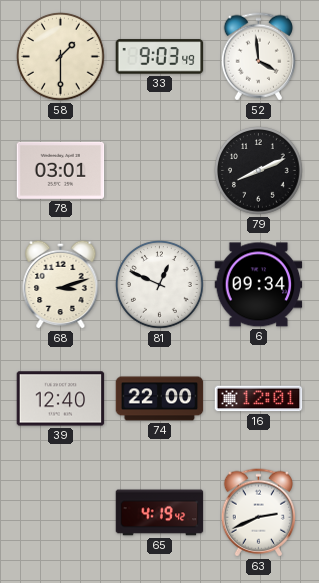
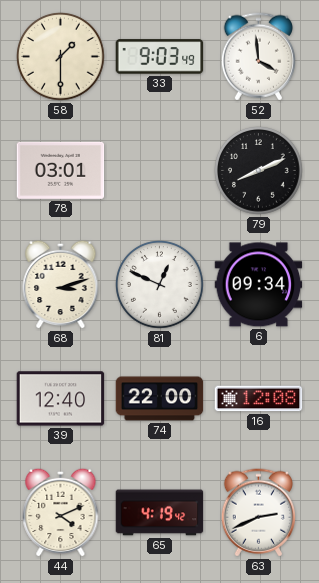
16: 12:01 -> 12:08 (259, 399)
44: none -> 4:11 (61, 512)
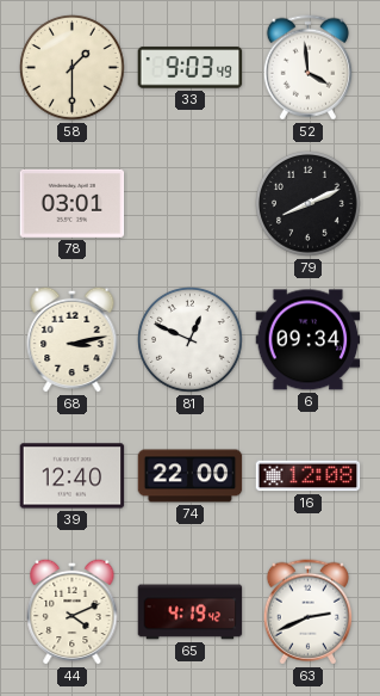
68: 3:12 -> 3:13 (73, 339)
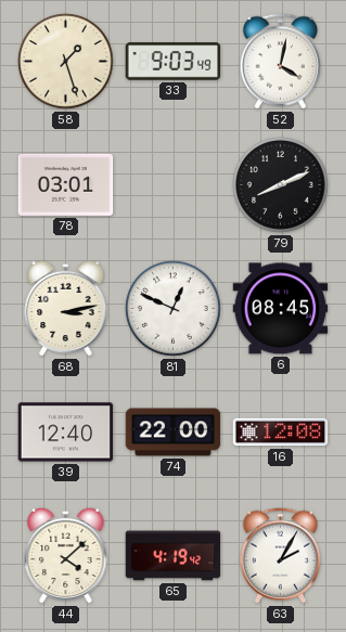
58: 1:30 -> 1:27 (66, 62)
52: 3:59 -> 4:02 (280, 62)
6: 09:34 -> 08:45 (281, 309)
44: 4:11 -> 4:08 (66, 555)
63: 2:41 -> 2:05 (280, 556)
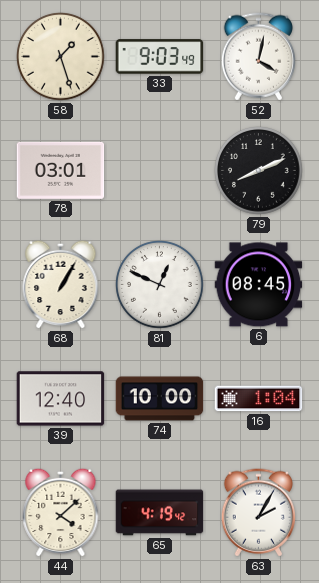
68: 3:13 -> 1:05 (61, 284)
74: 22:00 -> 10:00 (160, 399)
16: 12:08 -> 1:04 (259, 399)
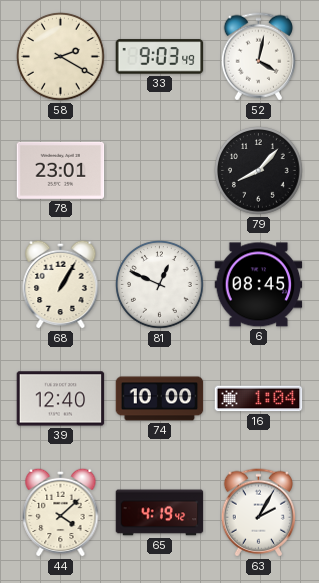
58: 1:27 -> 2:20 (61, 57)
78: 03:01 -> 23:01 (61, 170)
79: 8:11 -> 8:07 (259, 171)
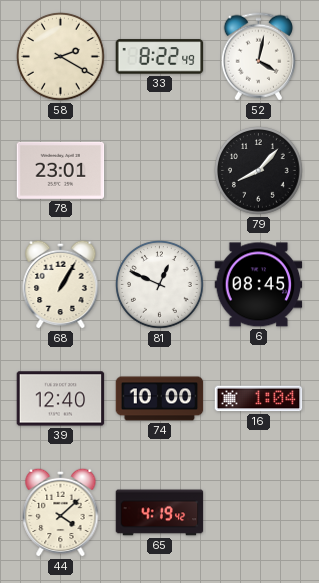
33: 9:03 -> 8:22 (160, 57)
63: 2:05 -> none (258, 513)
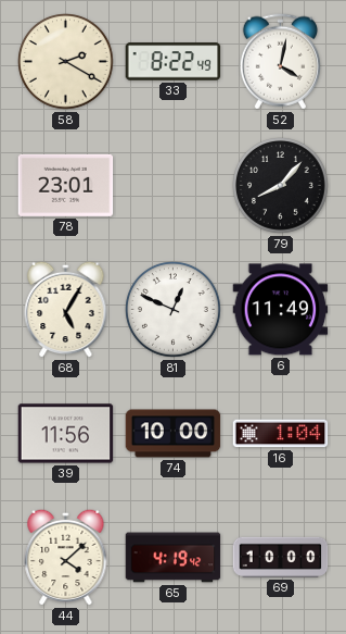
68: 1:05 -> 5:05 (66, 309)
6: 08:45 -> 11:49 (281, 310)
39: 12:40 -> 11:56 (66, 434)
69: none -> 10:00 (281, 557)
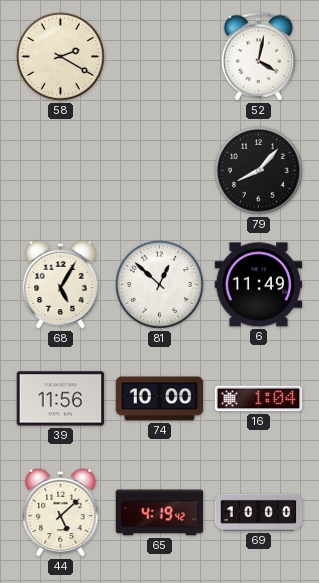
33: 8:22 -> none (174, 62)
78: 23:01 -> none (66, 185)
81: 12:49 -> 12:52 (160, 285)
44: 4:08 -> 5:08 (61, 512)
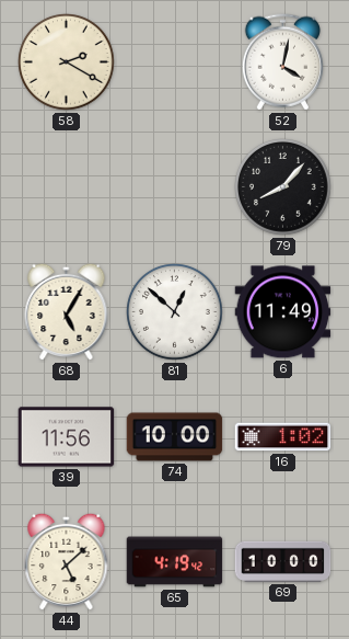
16: 1:04 -> 1:02 (283, 437)
